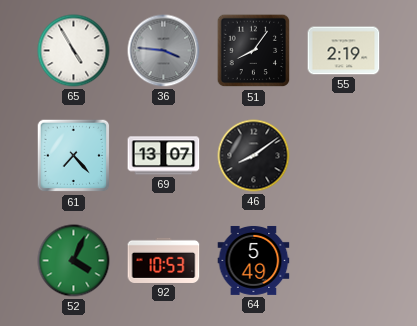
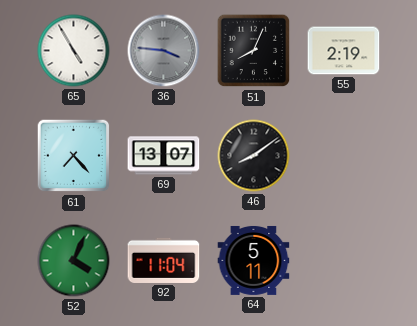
51: 8:06 -> 8:04 (254, 51)
92: 10:53 -> 11:04 (164, 260)
64: 5:49 -> 5:11 (254, 260)
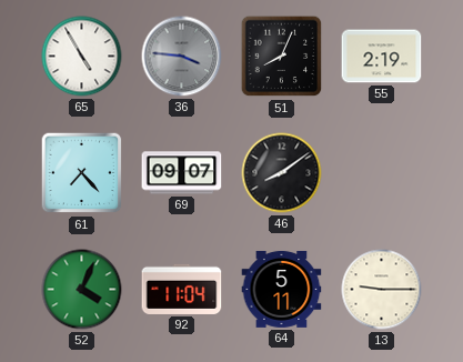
69: 13:07 -> 09:07 (182, 173)
13: none -> 9:15 (382, 290)
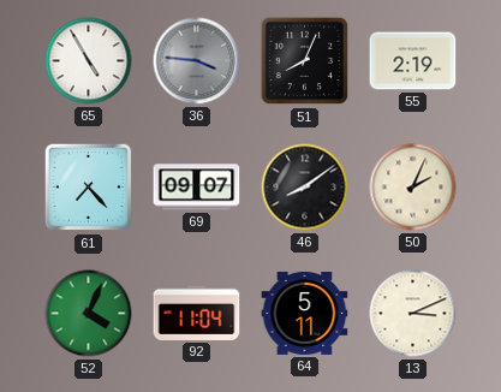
50: none -> 2:04 (413, 188)
13: 9:15 -> 3:11 (413, 314)
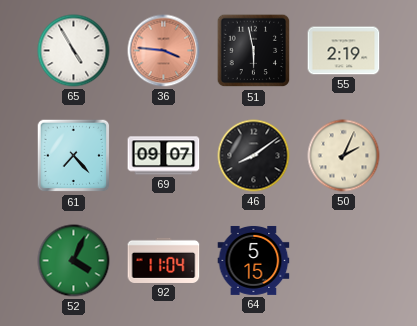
36 dial: grey -> salmon (164, 51)
51: 8:04 -> 5:58 (254, 51)
64: 5:11 -> 5:15 (254, 260)
13: 3:11 -> none (413, 314)
